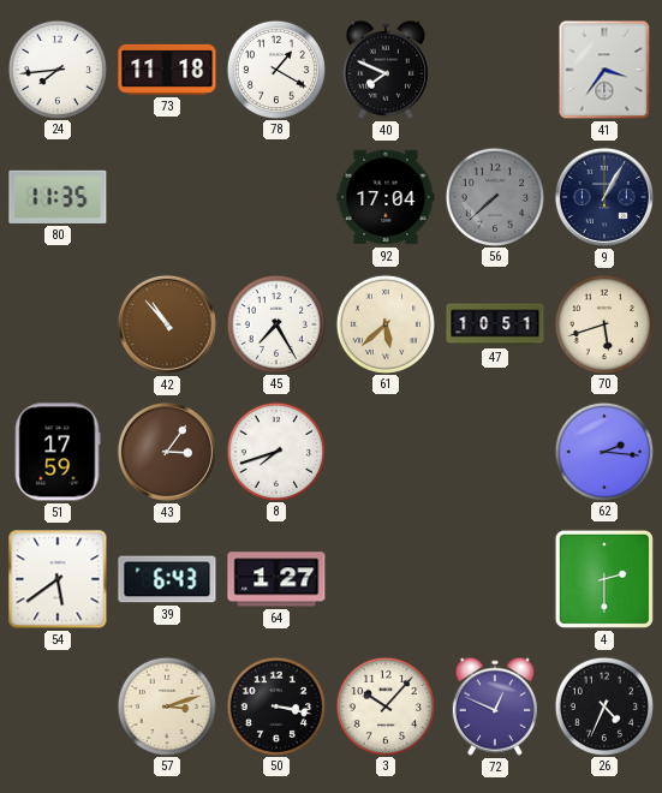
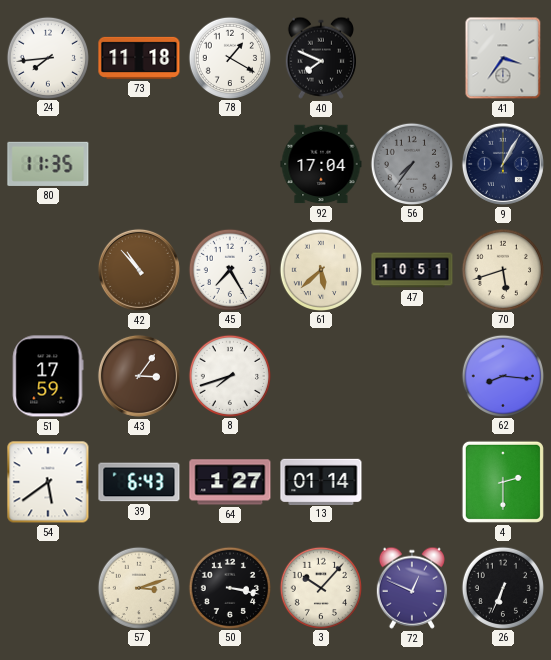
56: 7:38 -> 7:36 (411, 163)
62: 2:16 -> 8:16 (502, 375)
13: none -> 01:14 (321, 481)
26: 4:34 -> 6:34 (502, 587)
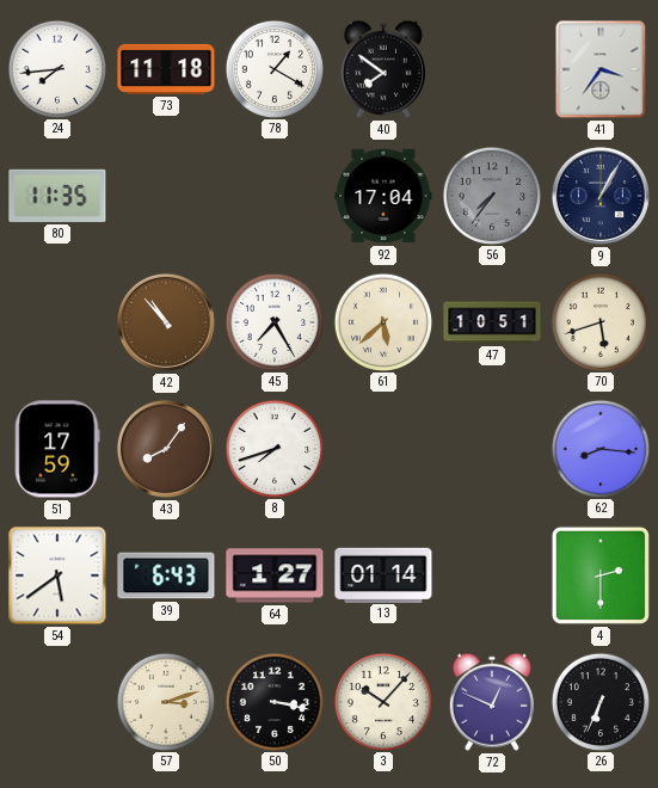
40: 7:49 -> 7:51 (383, 69)
43: 3:06 -> 8:06 (166, 449)
